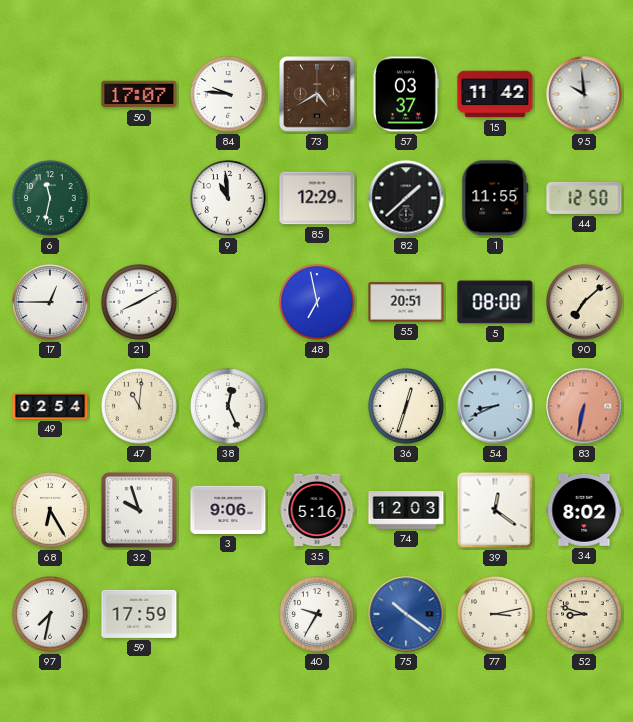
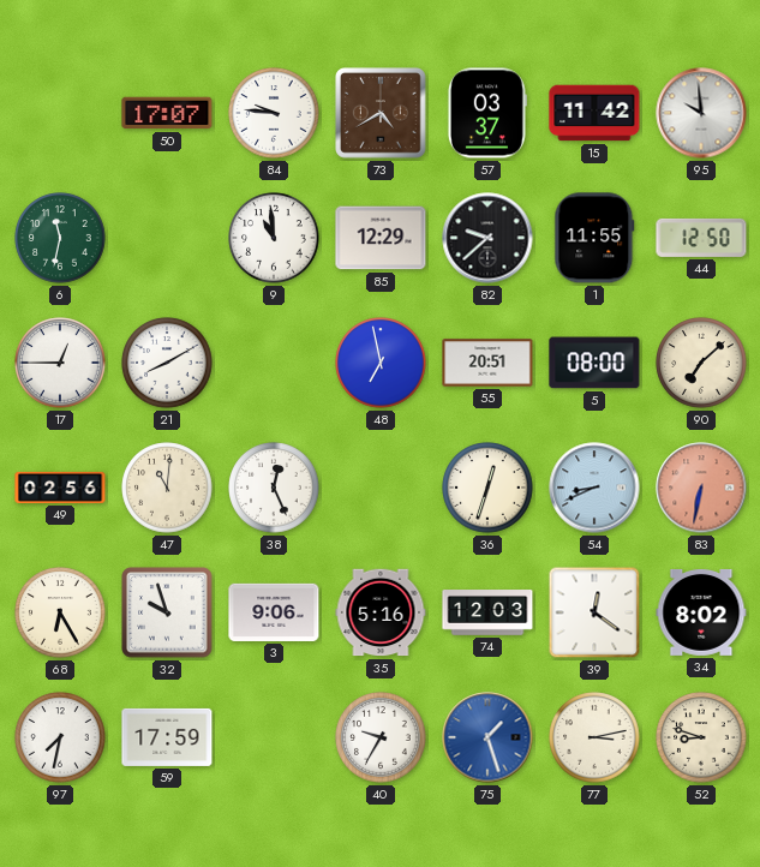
82: 1:38 -> 9:38 (487, 238)
49: 02:54 -> 02:56 (60, 488)
75: 10:21 -> 1:27 (487, 737)
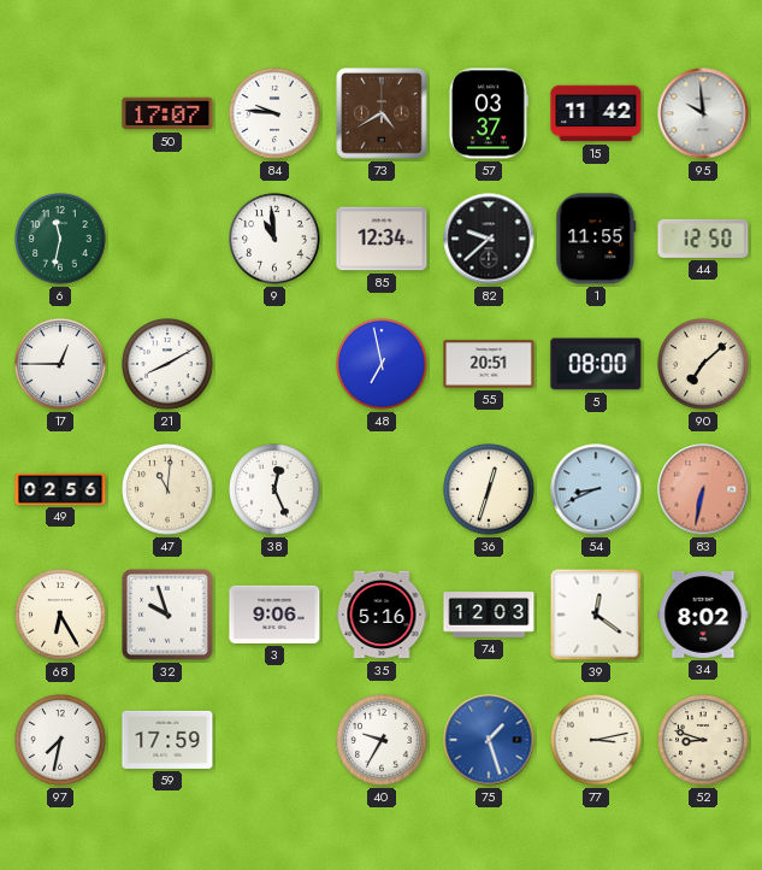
85: 12:29 -> 12:34 (382, 239)
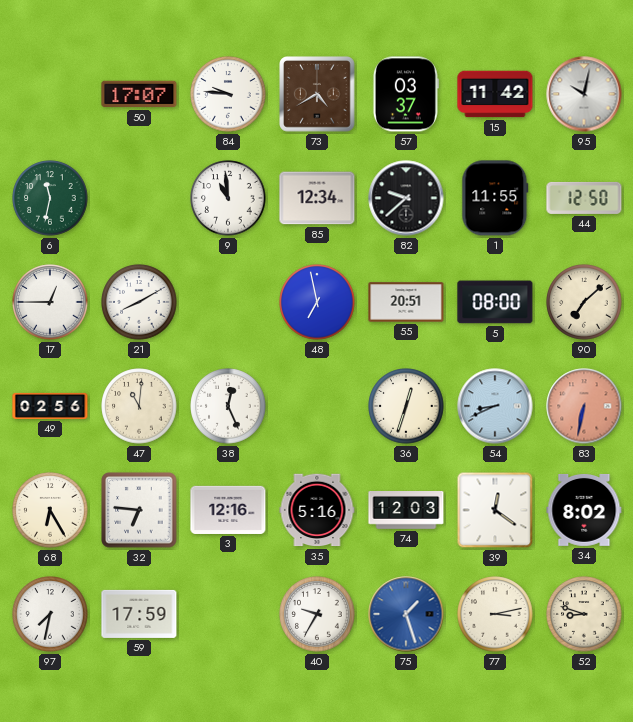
95: 9:59 -> 10:02 (584, 94)
32: 9:57 -> 6:46 (139, 510)
3: 9:06 -> 12:16 (228, 510)
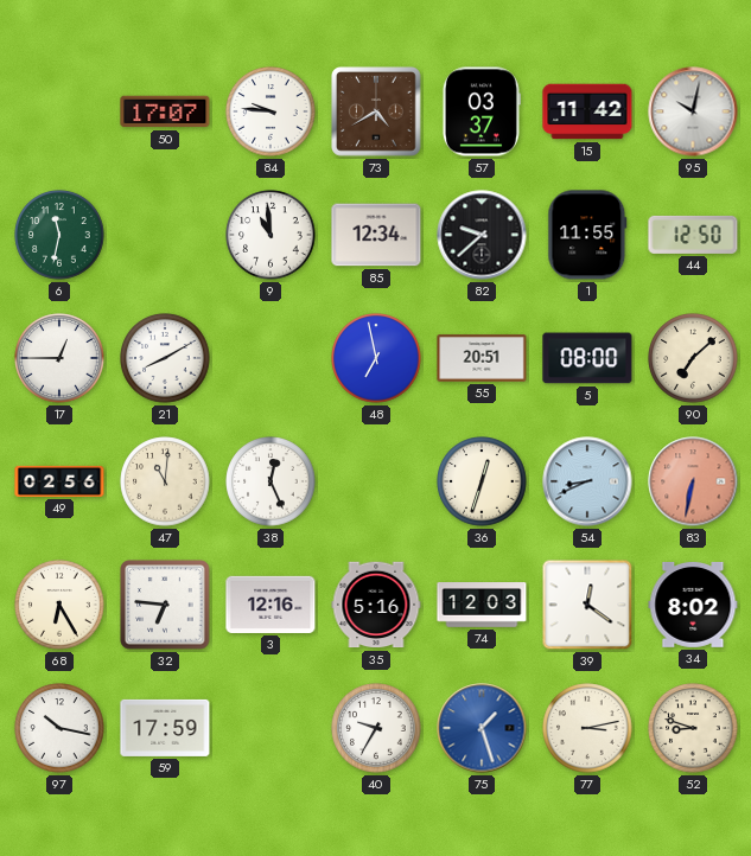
97: 7:32 -> 10:17 (59, 728)
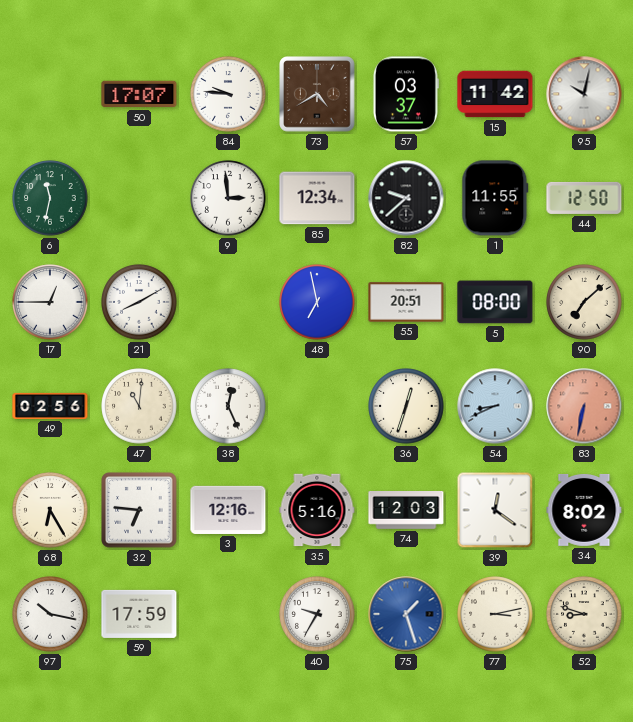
9: 10:59 -> 2:59 (228, 198)
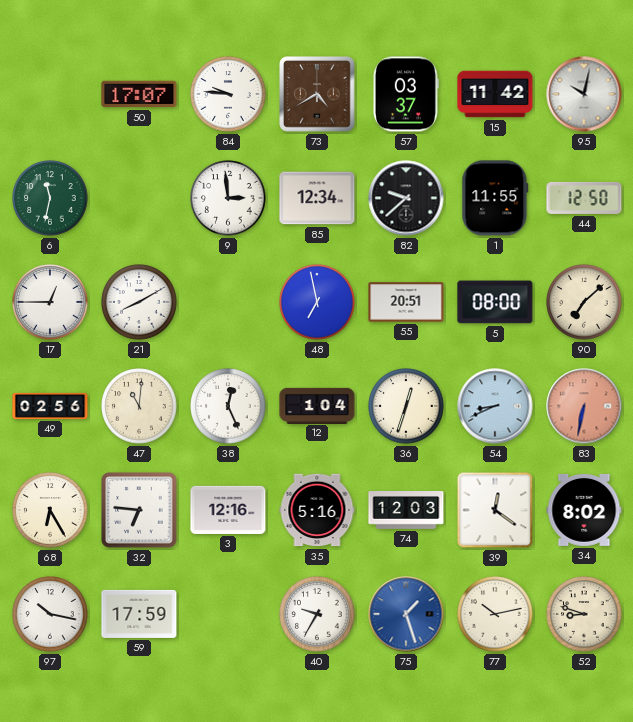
12: none -> 1:04 (317, 405)
77: 3:13 -> 10:13 (495, 614)
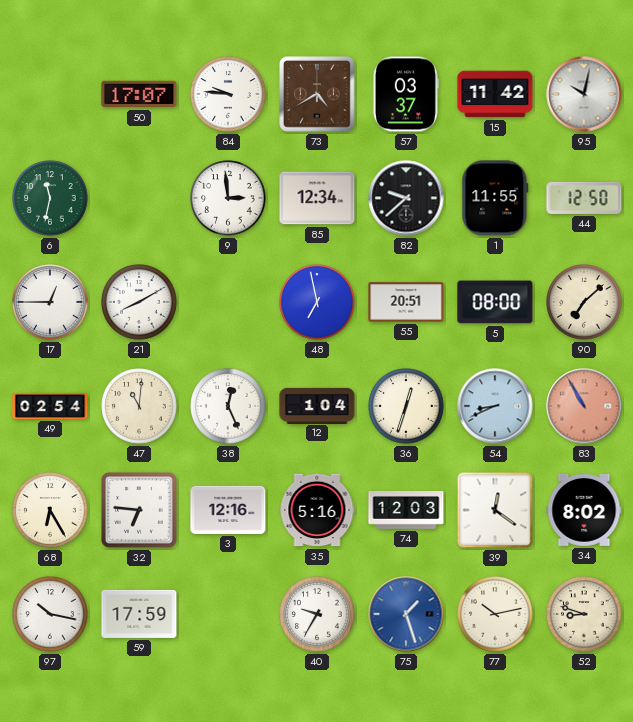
49: 02:56 -> 02:54 (50, 406)
83: 6:32 -> 10:55 (584, 406)
